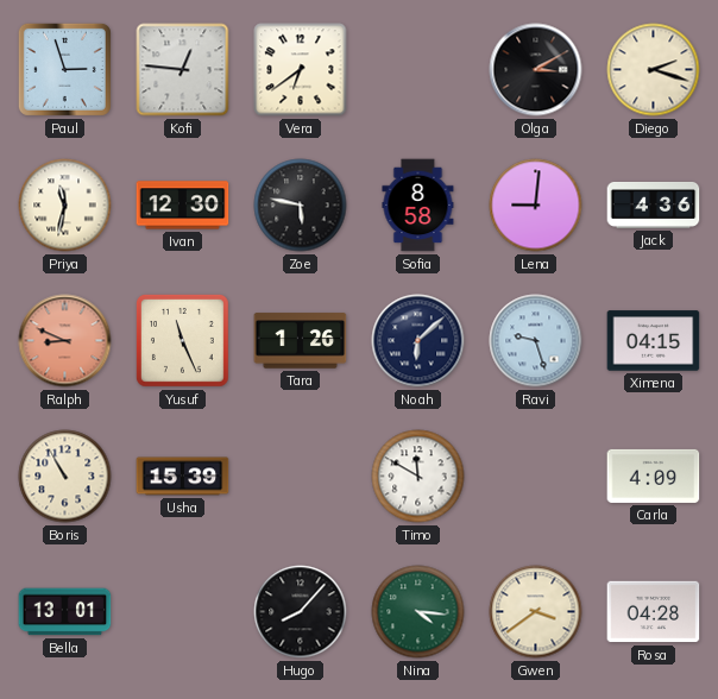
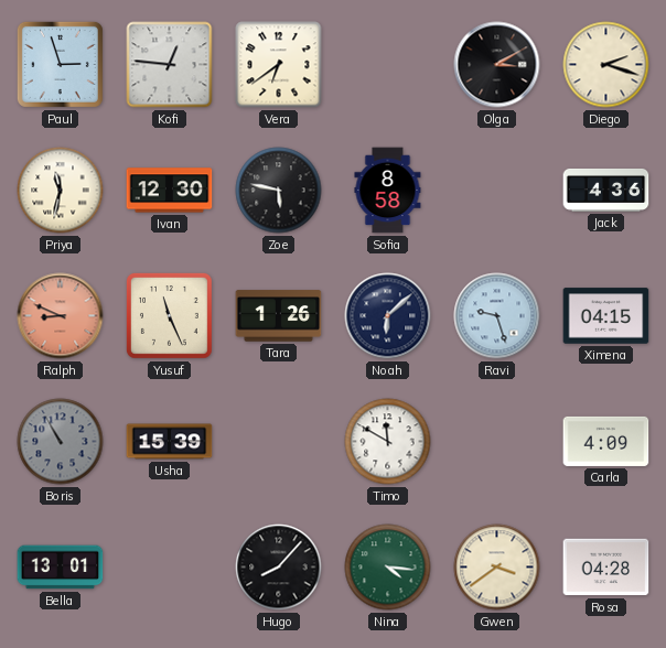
Lena: 9:01 -> none (536, 206)
Boris dial: cream -> grey (61, 442)
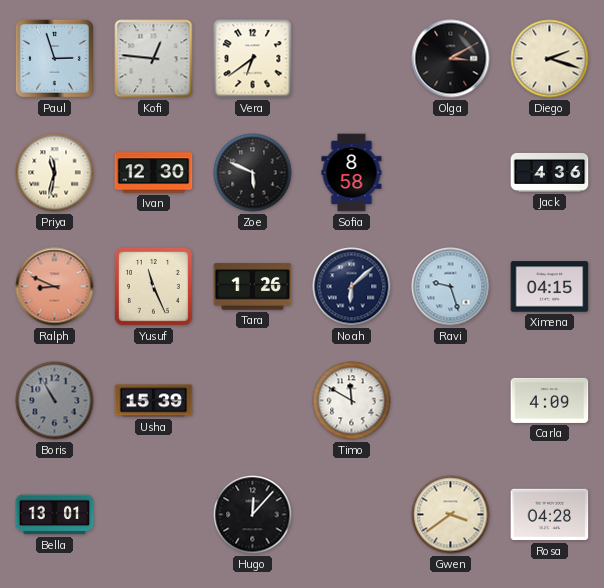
Zoe: 5:47 -> 5:49 (253, 173)
Hugo: 8:07 -> 12:07 (253, 515)
Nina: 4:16 -> none (388, 568)
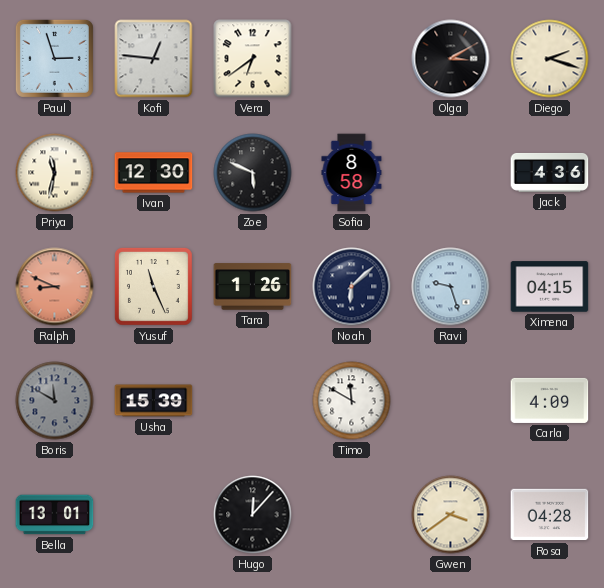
Boris: 10:55 -> 11:50 (55, 401)
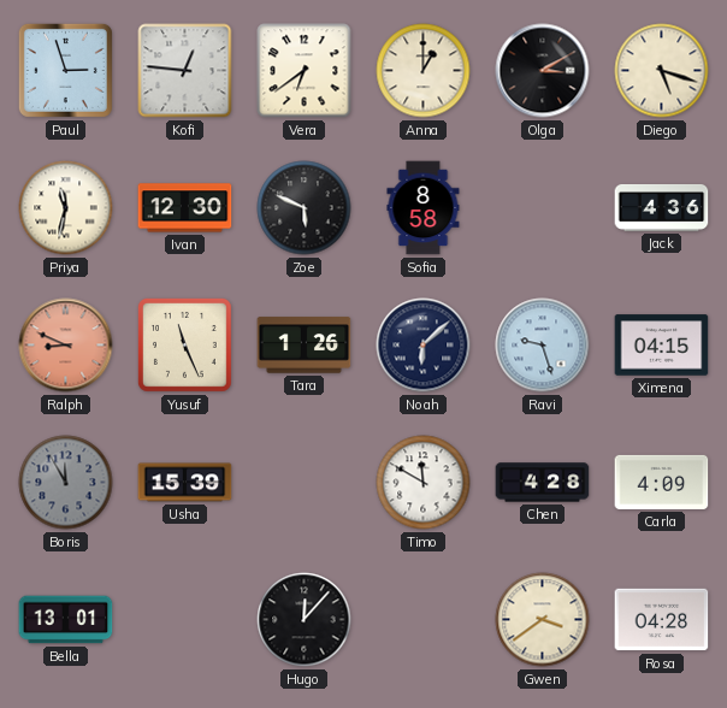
Anna: none -> 1:00 (424, 71)
Diego: 2:18 -> 5:18 (662, 71)
Boris: 11:50 -> 11:55 (66, 483)
Chen: none -> 4:28 (543, 483)
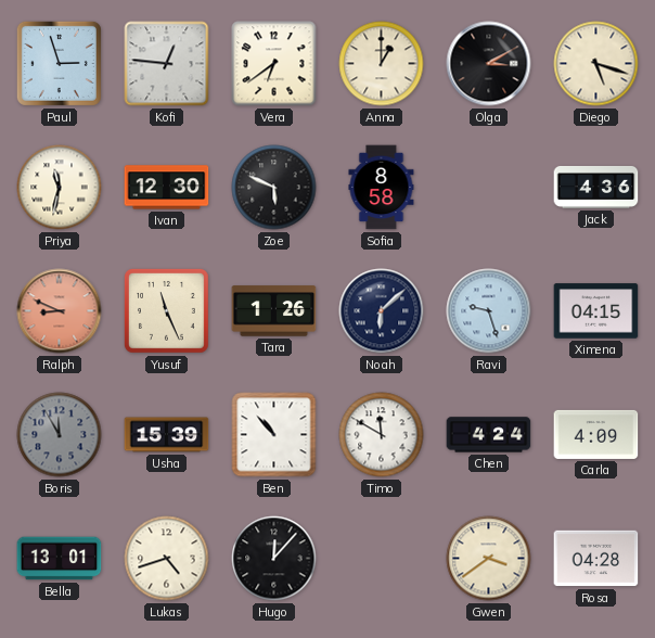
Ben: none -> 10:53 (274, 435)
Chen: 4:28 -> 4:24 (489, 435)
Lukas: none -> 4:42 (167, 559)
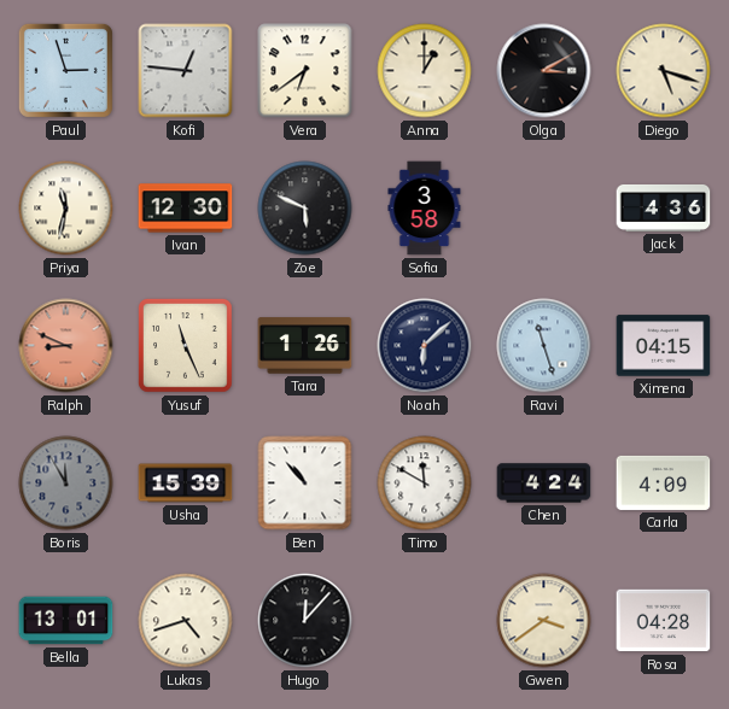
Sofia: 8:58 -> 3:58 (425, 209)
Ravi: 9:27 -> 11:27 (544, 346)
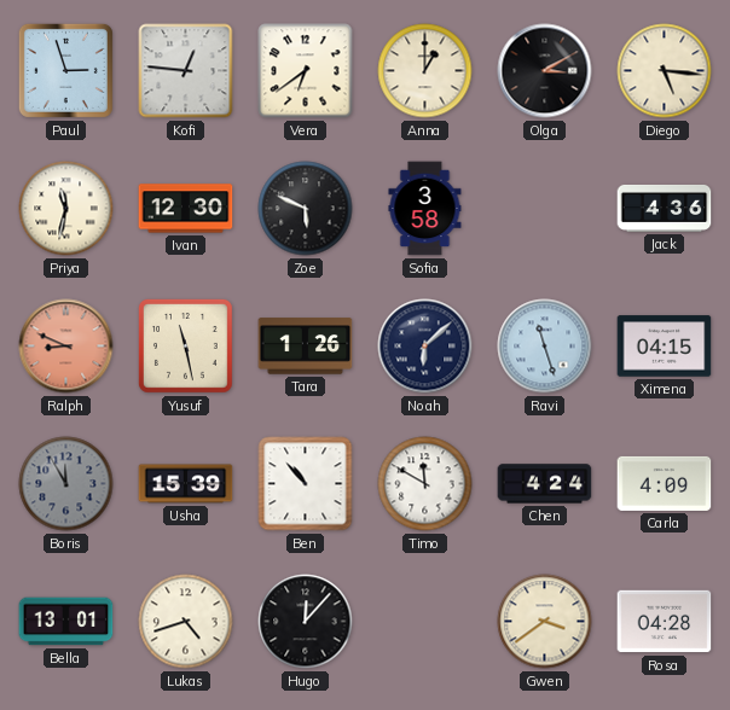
Diego: 5:18 -> 5:16 (665, 71)
Yusuf: 11:26 -> 11:28 (186, 347)
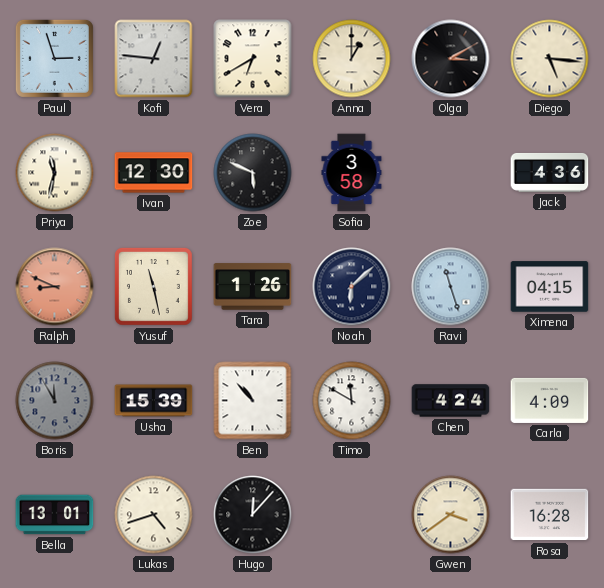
Vera: 6:39 -> 6:40 (253, 59)
Rosa: 04:28 -> 16:28 (550, 515)
